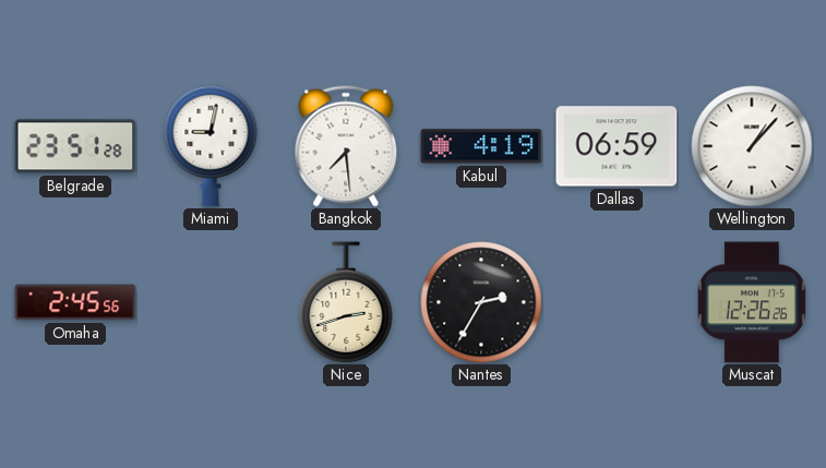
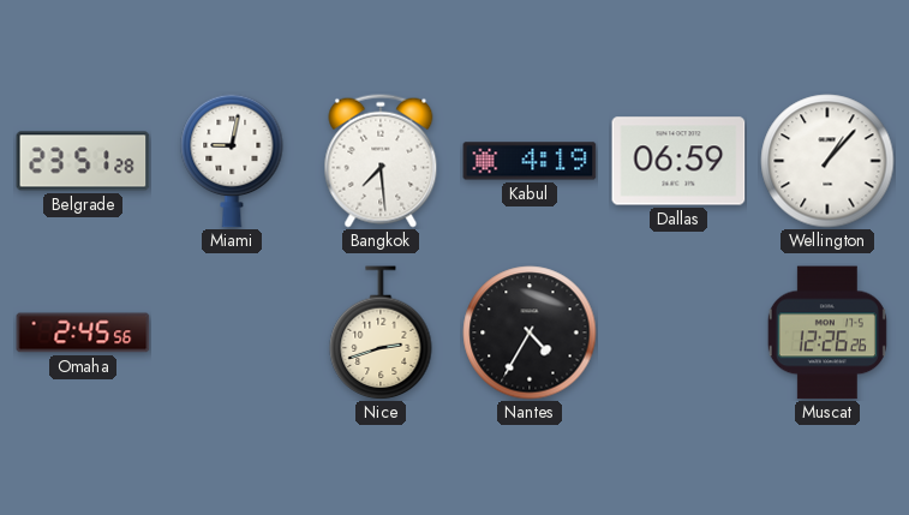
Nantes: 2:35 -> 4:35 (530, 333)
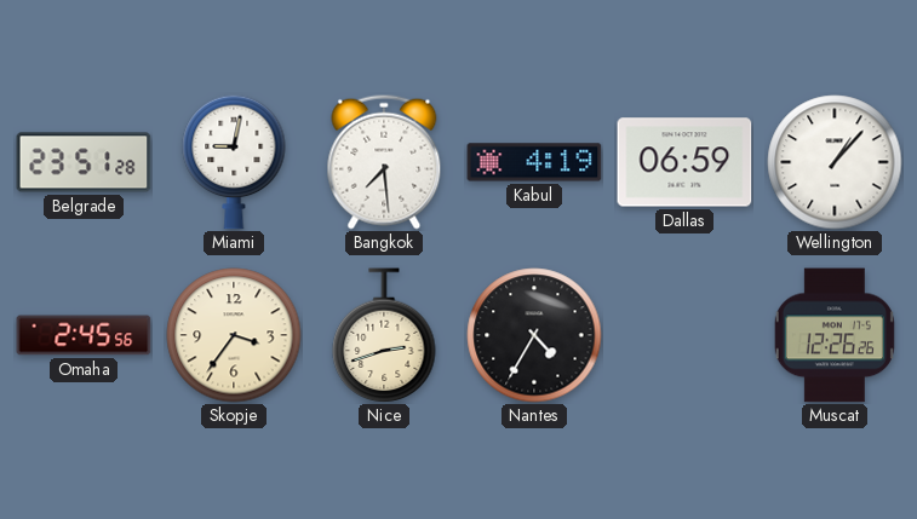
Skopje: none -> 3:36 (234, 335)
